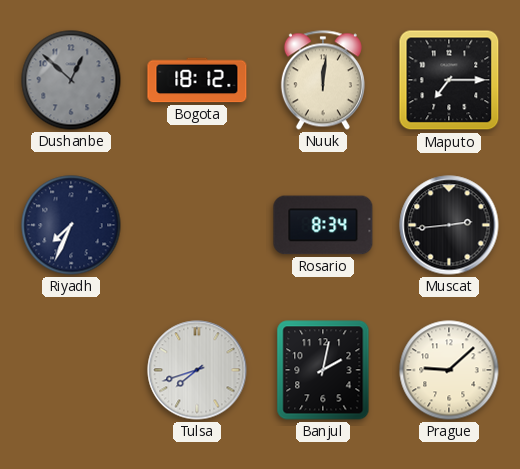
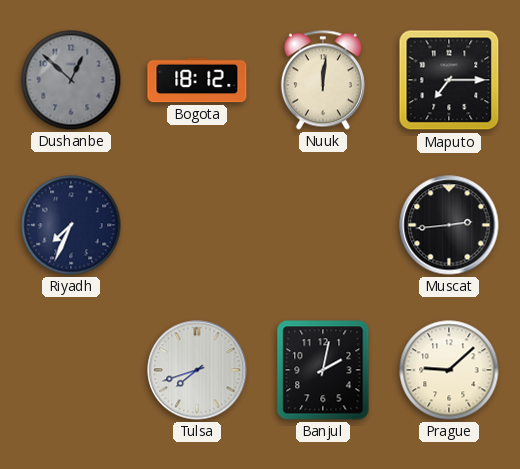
Rosario: 8:34 -> none (323, 225)
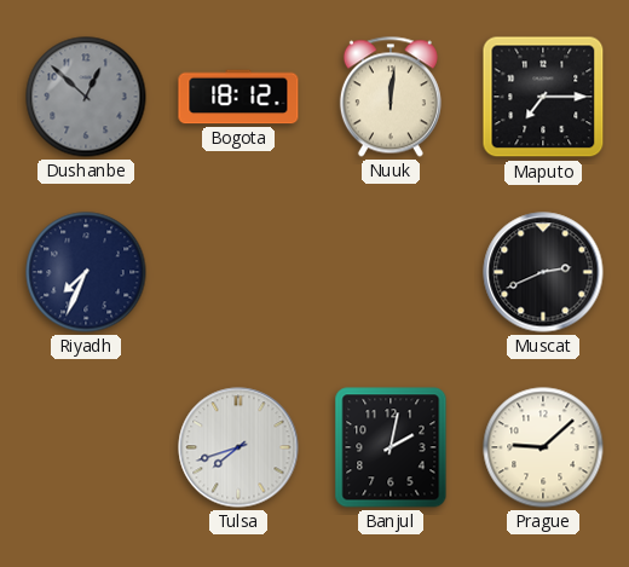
Muscat: 2:44 -> 2:41 (543, 272)
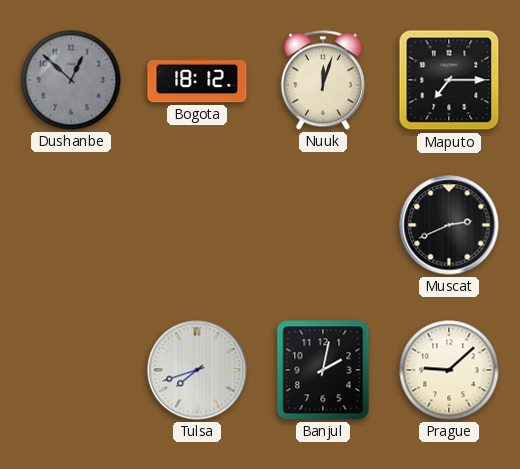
Nuuk: 12:01 -> 12:03 (323, 80)
Riyadh: 7:34 -> none (86, 272)
